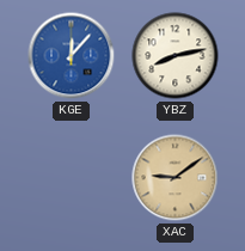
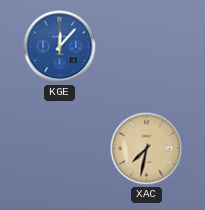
YBZ: 8:13 -> none (176, 56)
XAC: 9:09 -> 7:32 (147, 149)
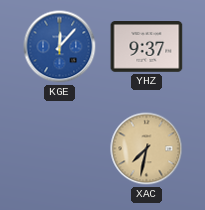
YHZ: none -> 9:37 (147, 47)
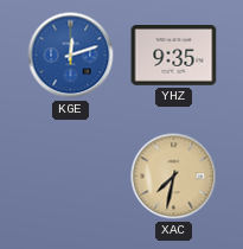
KGE: 12:07 -> 12:12 (71, 56)
YHZ: 9:37 -> 9:35 (174, 56)
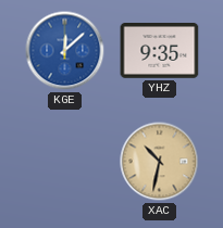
KGE: 12:12 -> 12:08 (65, 51)
XAC: 7:32 -> 10:32 (160, 162)
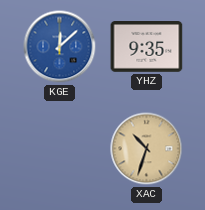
XAC: 10:32 -> 10:33 (147, 149)
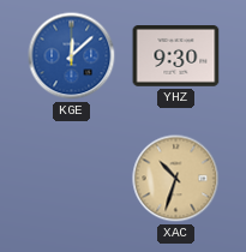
YHZ: 9:35 -> 9:30 (176, 56)
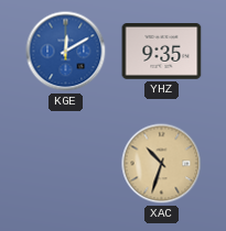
KGE: 12:08 -> 12:10 (66, 52)
YHZ: 9:30 -> 9:35 (162, 52)
